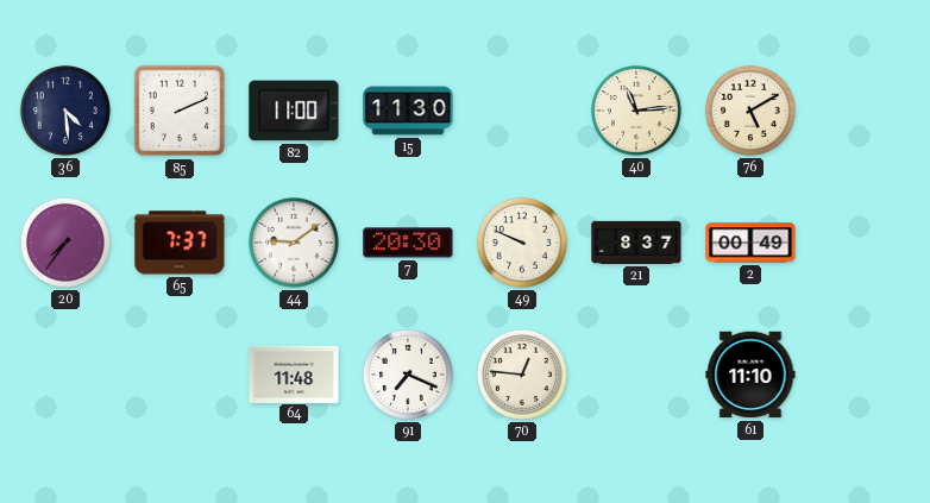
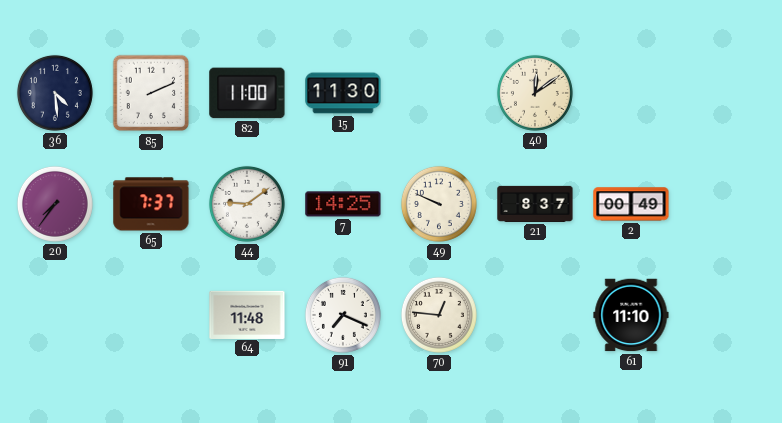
40: 11:14 -> 12:09 (535, 93)
76: 5:10 -> none (750, 111)
7: 20:30 -> 14:25 (343, 204)
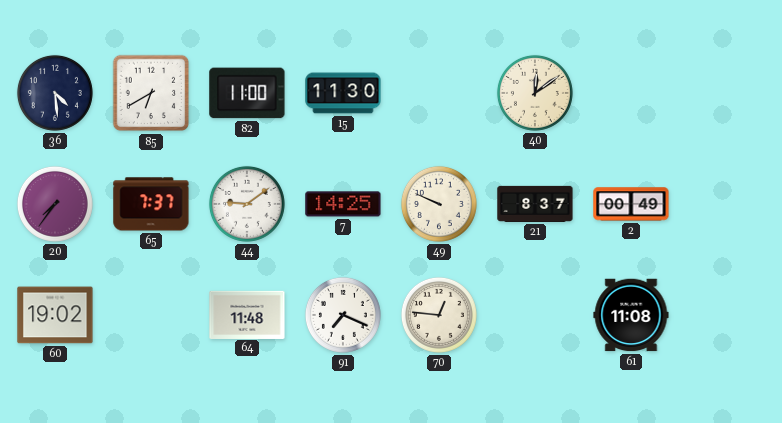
85: 2:11 -> 6:40 (151, 93)
60: none -> 19:02 (55, 315)
61: 11:10 -> 11:08 (631, 315)
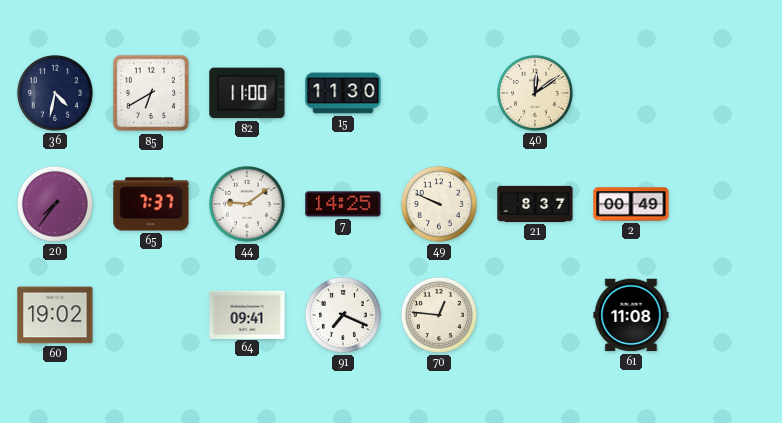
36: 4:29 -> 4:32 (55, 93)
64: 11:48 -> 09:41 (247, 314)
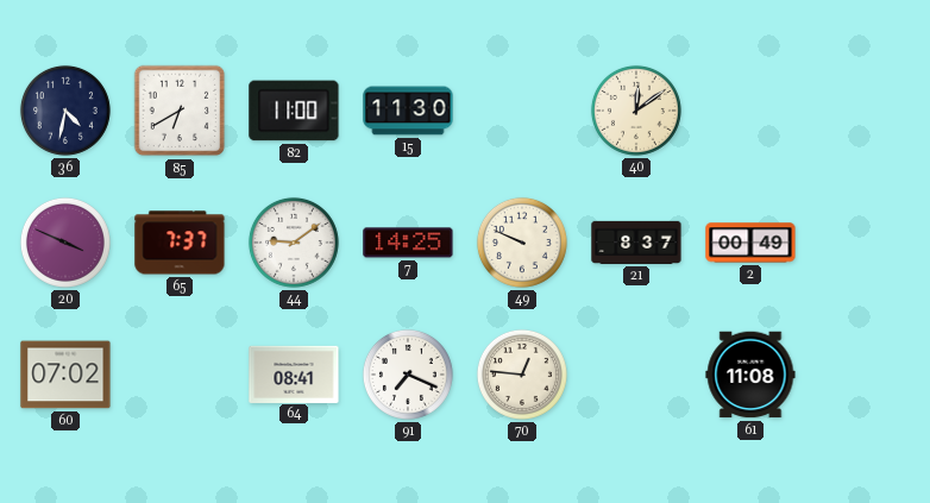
20: 7:36 -> 3:49 (65, 243)
60: 19:02 -> 07:02 (65, 375)
64: 09:41 -> 08:41 (294, 373)
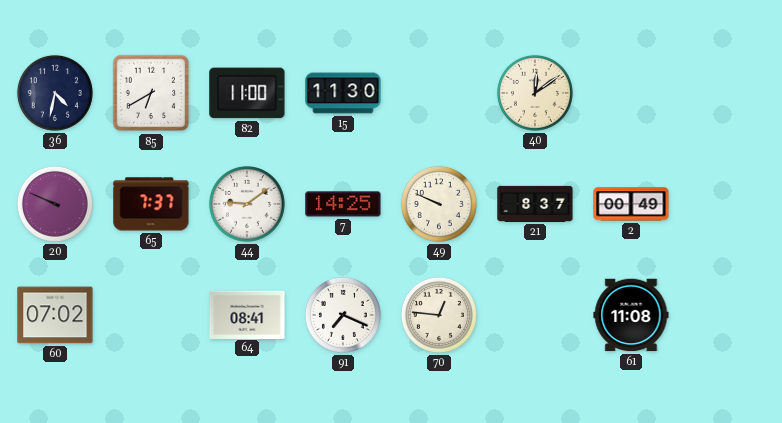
20: 3:49 -> 9:49 (55, 204)
